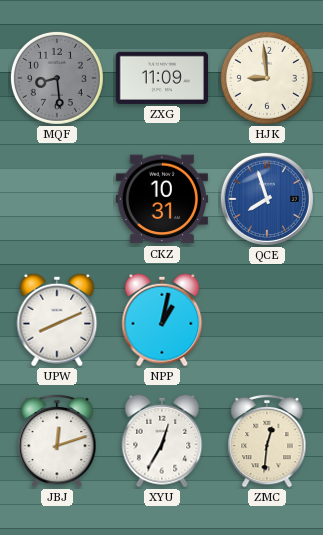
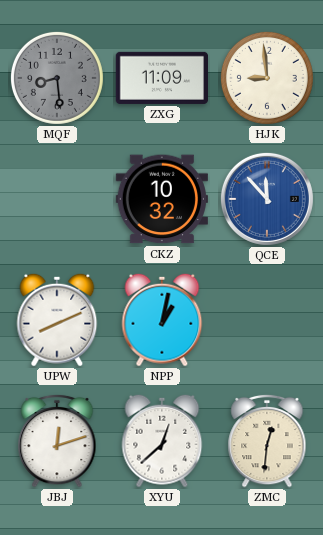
CKZ: 10:31 -> 10:32 (162, 199)
QCE: 7:57 -> 11:53 (267, 199)
XYU: 12:35 -> 12:38 (162, 441)
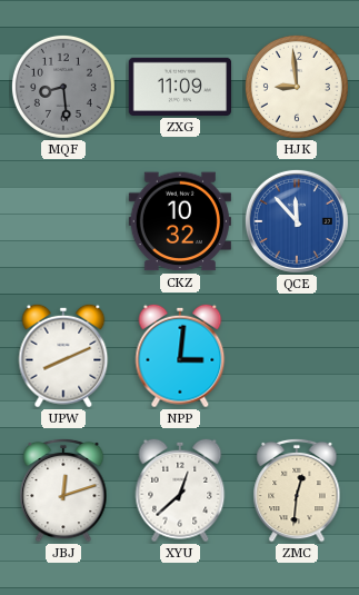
NPP: 1:02 -> 3:01 (180, 356)
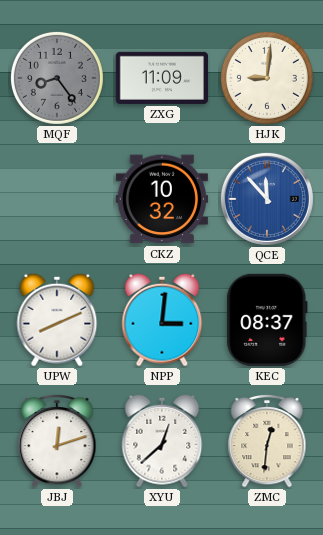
MQF: 8:29 -> 8:24 (57, 78)
HJK: 8:59 -> 9:01 (267, 78)
KEC: none -> 08:37 (267, 320)
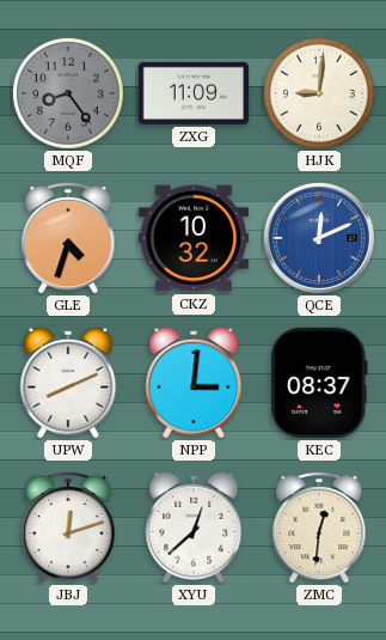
GLE: none -> 4:33 (68, 238)
QCE: 11:53 -> 12:11 (319, 238)
